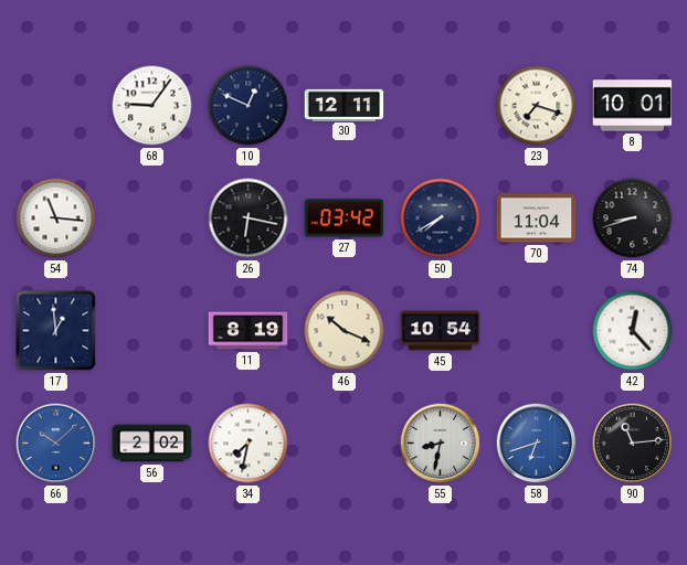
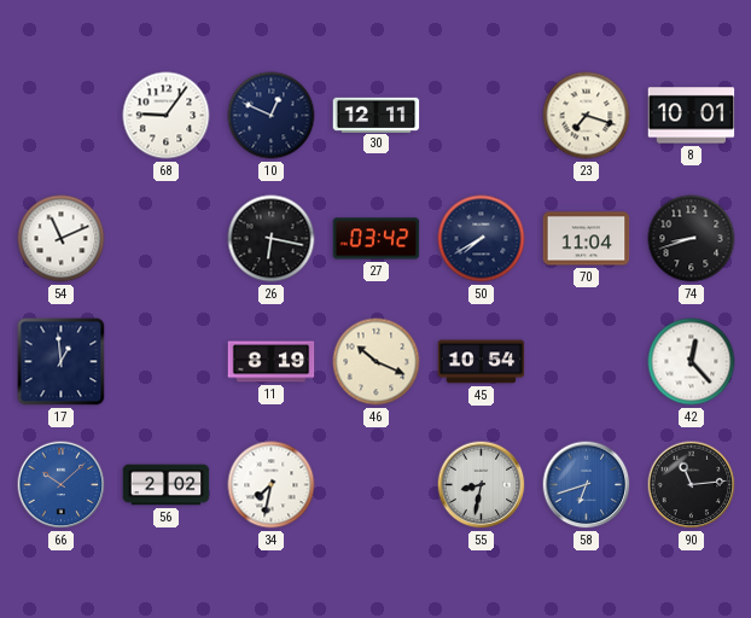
54: 11:16 -> 11:11 (62, 239)
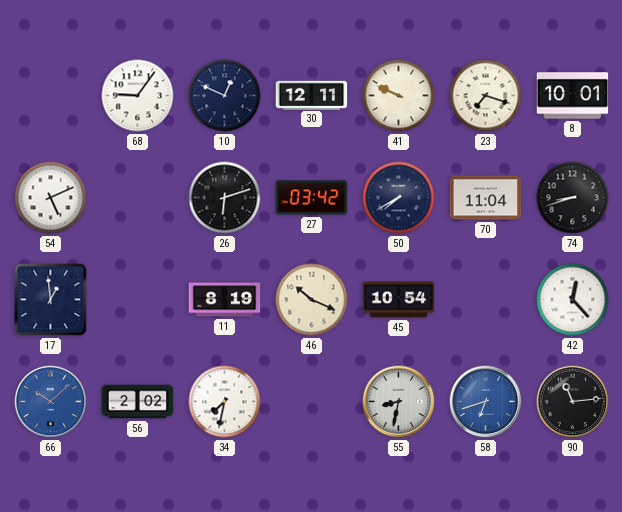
41: none -> 9:49 (399, 96)
54: 11:11 -> 5:11 (51, 198)
26: 6:17 -> 6:12 (225, 198)
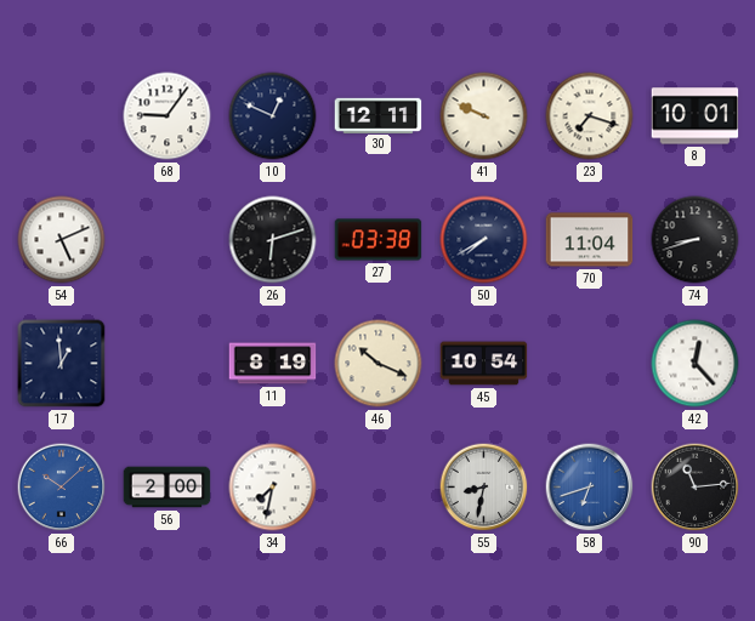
27: 03:42 -> 03:38 (379, 240)
56: 2:02 -> 2:00 (168, 488)
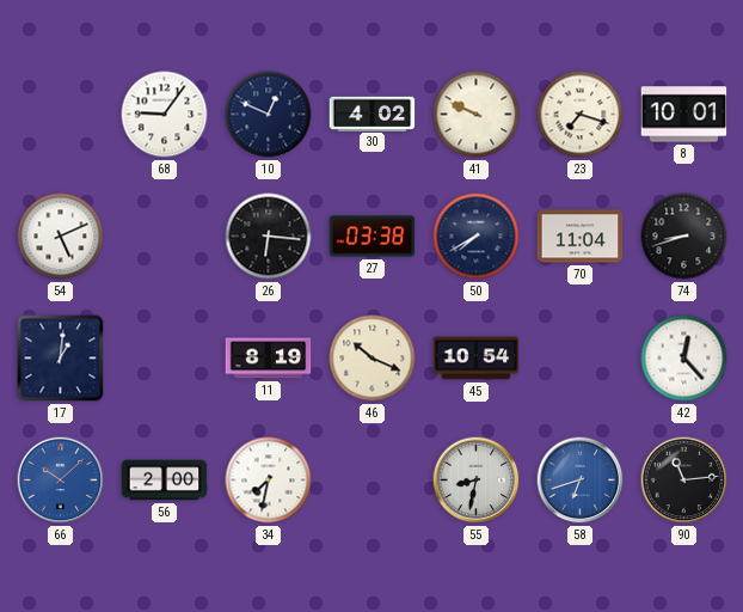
30: 12:11 -> 4:02 (373, 114)
26: 6:12 -> 6:16 (269, 237)
17: 12:59 -> 1:01 (61, 359)
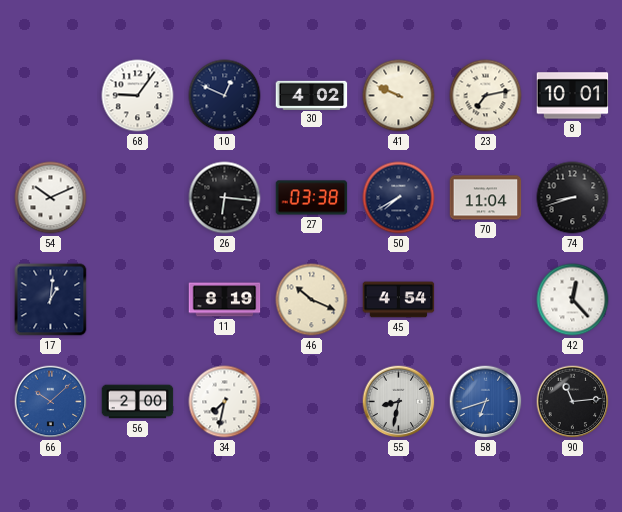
23: 7:18 -> 7:13 (486, 96)
54: 5:11 -> 10:11 (51, 198)
45: 10:54 -> 4:54 (399, 300)
